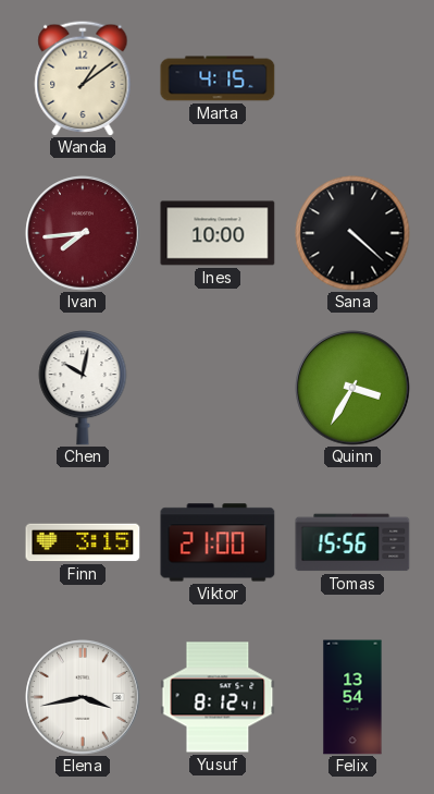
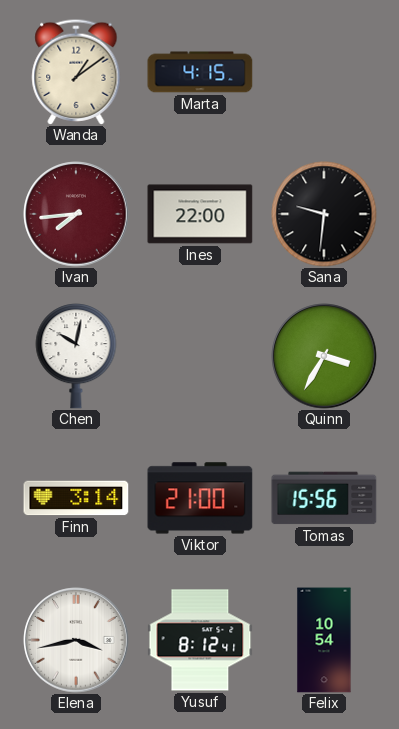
Ines: 10:00 -> 22:00 (200, 214)
Sana: 4:22 -> 9:31 (324, 214)
Finn: 3:15 -> 3:14 (76, 498)
Felix: 13:54 -> 10:54 (324, 640)
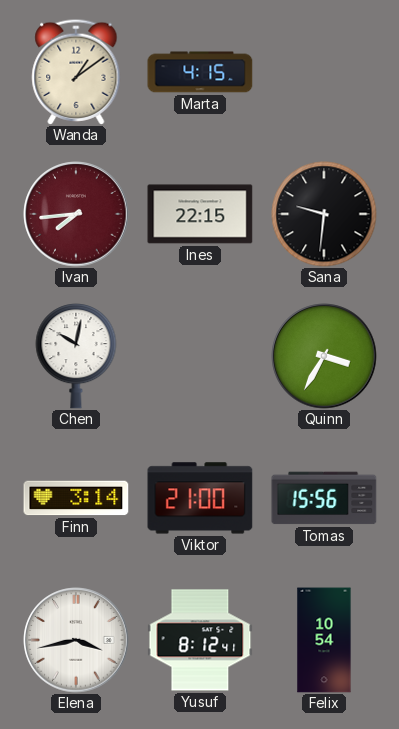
Ines: 22:00 -> 22:15 (200, 214)
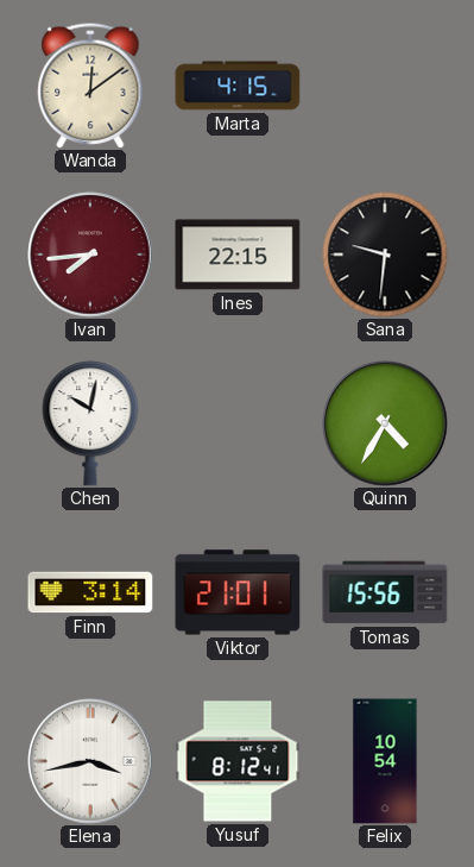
Wanda: 1:09 -> 12:09 (90, 86)
Quinn: 3:35 -> 4:35 (385, 423)
Viktor: 21:00 -> 21:01 (238, 592)
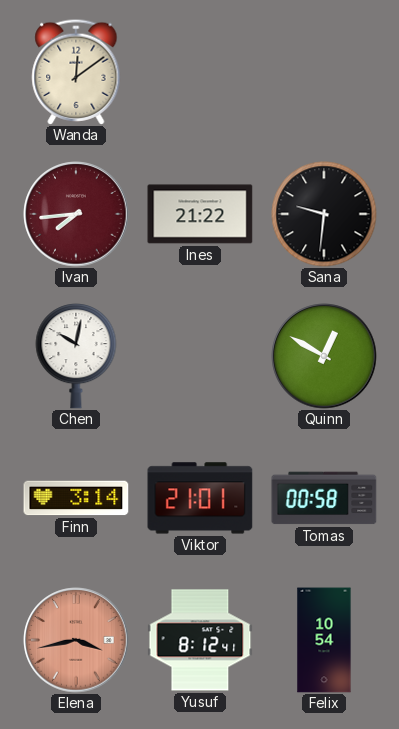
Marta: 4:15 -> none (238, 86)
Ines: 22:15 -> 21:22 (200, 214)
Quinn: 4:35 -> 12:50 (324, 356)
Tomas: 15:56 -> 00:58 (324, 498)
Elena dial: white -> salmon (76, 640)
